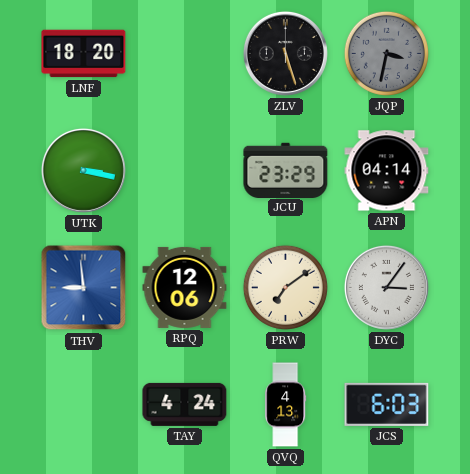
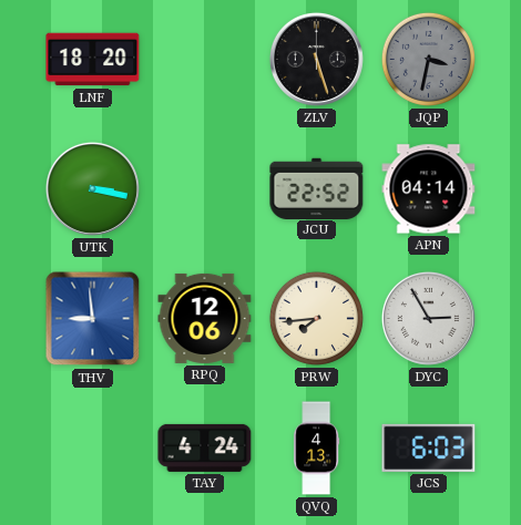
JCU: 23:29 -> 22:52 (317, 188)
PRW: 7:09 -> 7:44 (316, 318)
DYC: 3:06 -> 2:55 (428, 318)
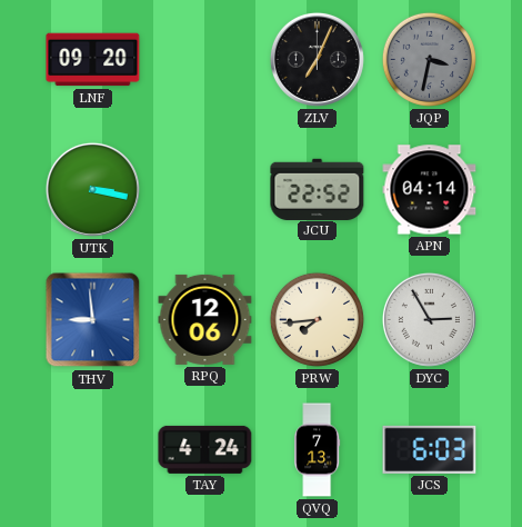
LNF: 18:20 -> 09:20 (93, 60)
ZLV: 5:27 -> 7:04 (317, 59)
QVQ: 4:13 -> 7:13 (318, 450)
